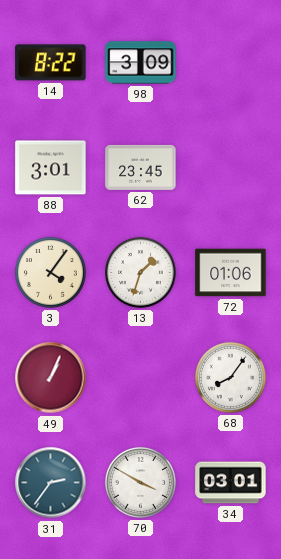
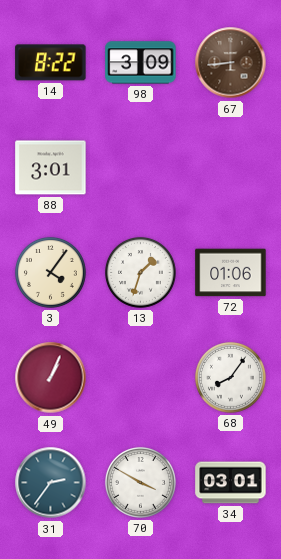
67: none -> 8:44 (231, 63)
62: 23:45 -> none (141, 167)
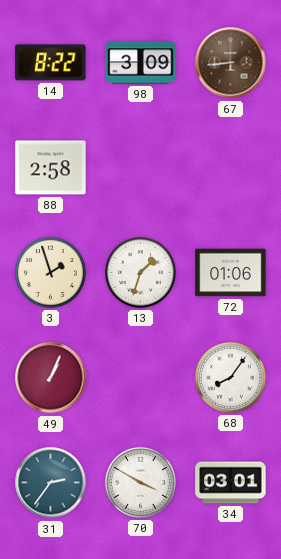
88: 3:01 -> 2:58 (51, 168)
3: 4:06 -> 1:57 (50, 272)
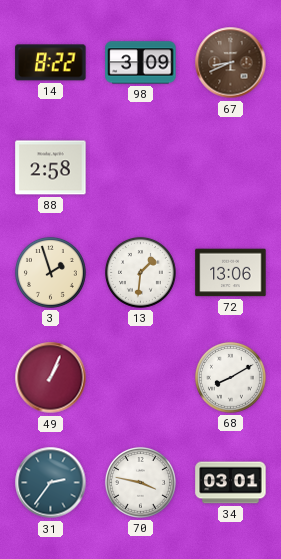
67: 8:44 -> 8:41 (231, 63)
13: 1:33 -> 1:31 (140, 272)
72: 01:06 -> 13:06 (231, 273)
68: 8:06 -> 8:10 (230, 377)
70: 3:50 -> 3:47 (140, 482)
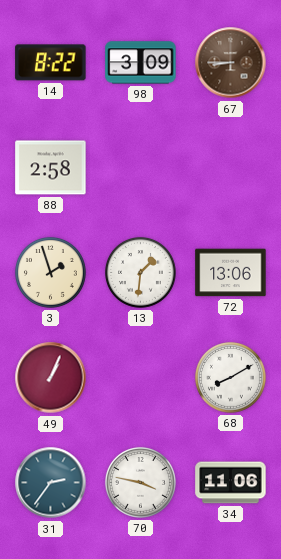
67: 8:41 -> 8:45 (231, 63)
34: 03:01 -> 11:06 (231, 483)
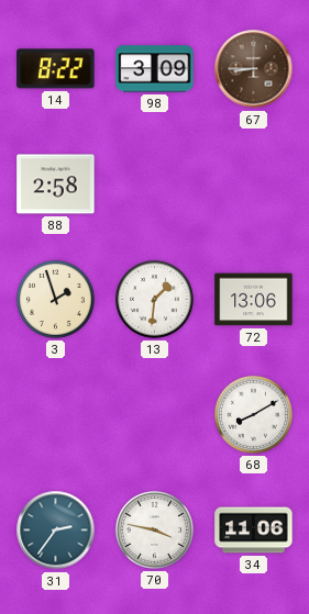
49: 1:04 -> none (51, 378)
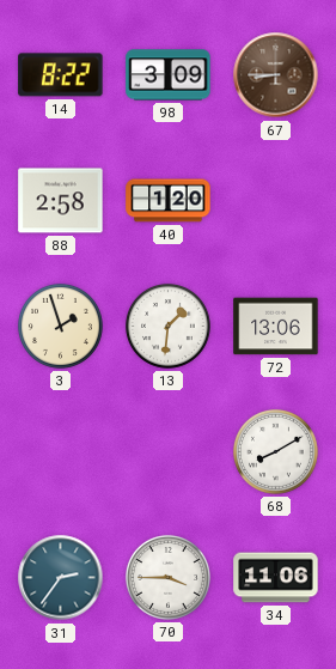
40: none -> 1:20 (169, 201)
70: 3:47 -> 3:45 (167, 577)
